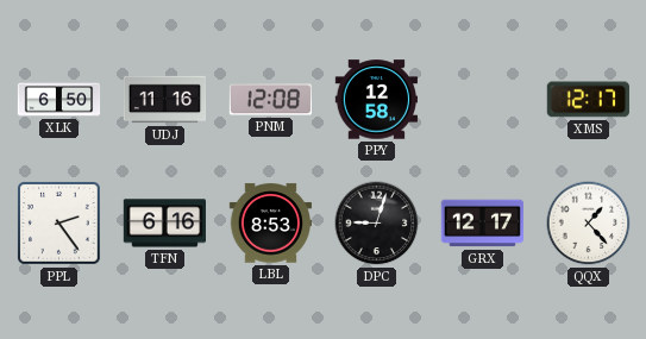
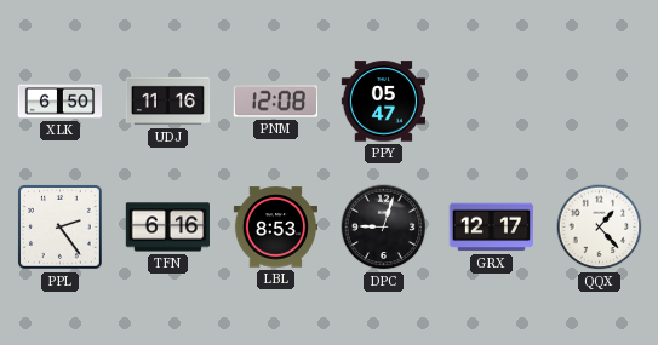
PPY: 12:58 -> 05:47 (383, 102)
XMS: 12:17 -> none (588, 100)
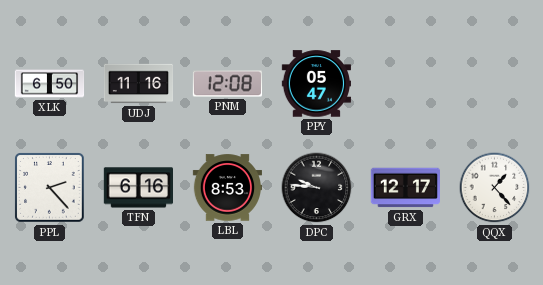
PPL: 2:24 -> 2:23 (50, 188)
DPC: 9:03 -> 9:46 (317, 188)
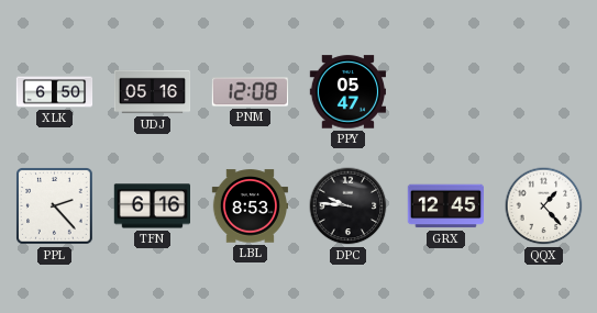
UDJ: 11:16 -> 05:16 (153, 92)
GRX: 12:17 -> 12:45 (445, 206)
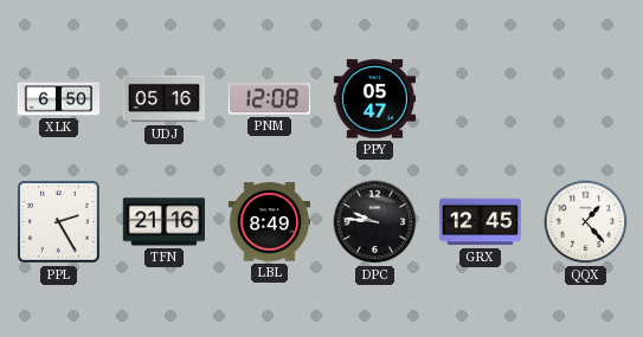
PPL: 2:23 -> 2:25 (59, 222)
TFN: 6:16 -> 21:16 (163, 222)
LBL: 8:53 -> 8:49 (270, 222)
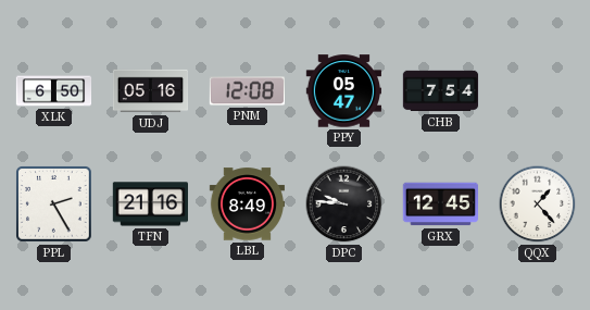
CHB: none -> 7:54 (441, 91)
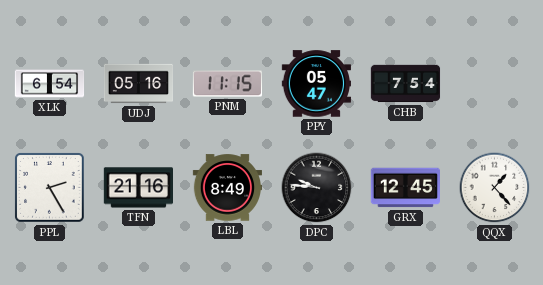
XLK: 6:50 -> 6:54 (50, 84)
PNM: 12:08 -> 11:15 (227, 84)
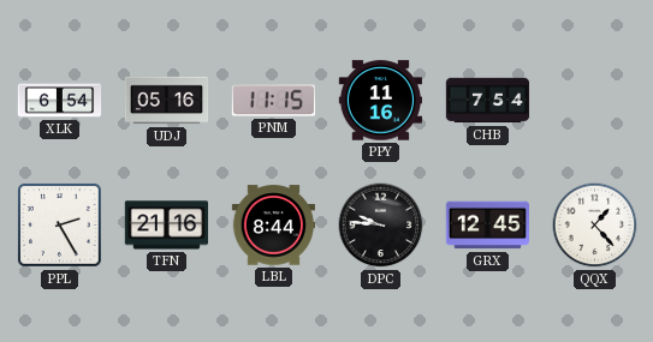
PPY: 05:47 -> 11:16 (380, 101)
LBL: 8:49 -> 8:44 (274, 226)
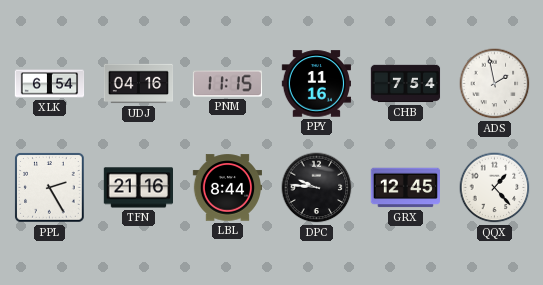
UDJ: 05:16 -> 04:16 (139, 84)
ADS: none -> 1:58 (495, 84)
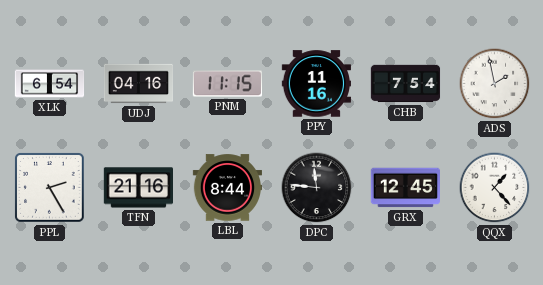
DPC: 9:46 -> 11:46 (317, 188)
